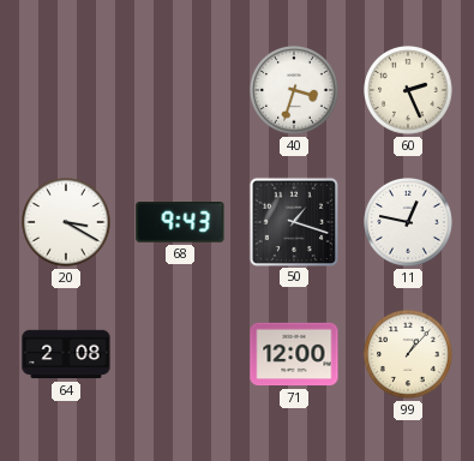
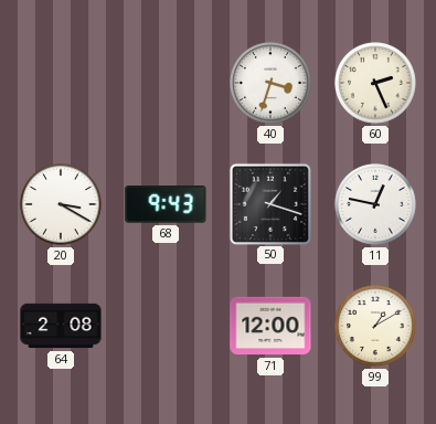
99: 1:07 -> 1:10 (376, 327)
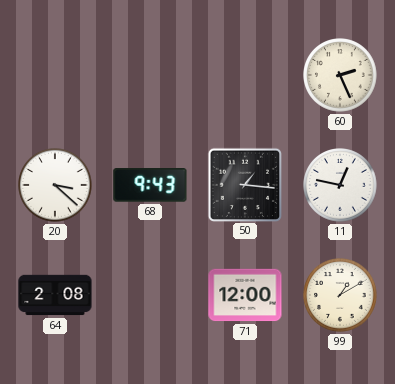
40: 3:33 -> none (272, 84)
20: 3:20 -> 3:22 (56, 186)
50: 1:18 -> 1:16 (244, 184)
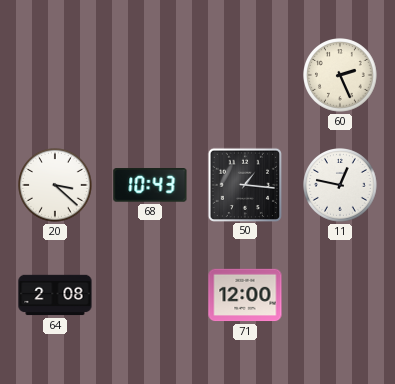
68: 9:43 -> 10:43 (150, 186)
99: 1:10 -> none (341, 296)
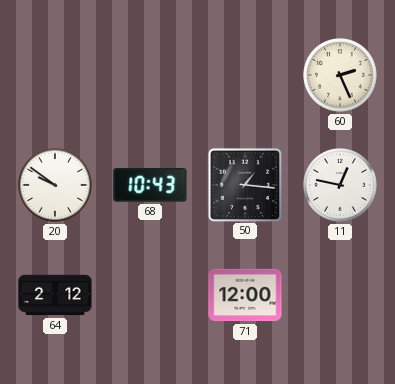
20: 3:22 -> 9:51 (56, 186)
64: 2:08 -> 2:12 (55, 295)
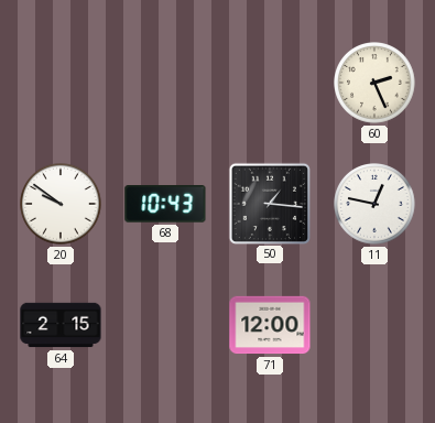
64: 2:12 -> 2:15 (61, 325)
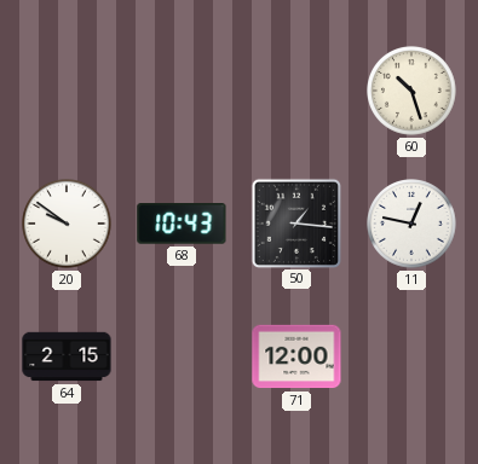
60: 2:26 -> 10:27 (413, 92)
